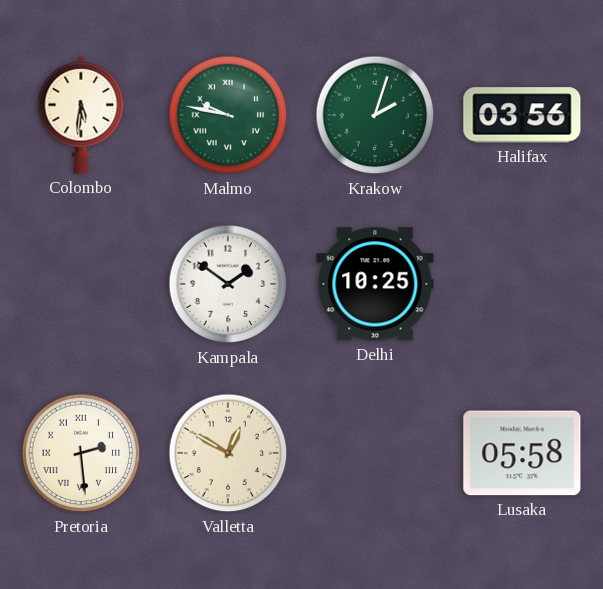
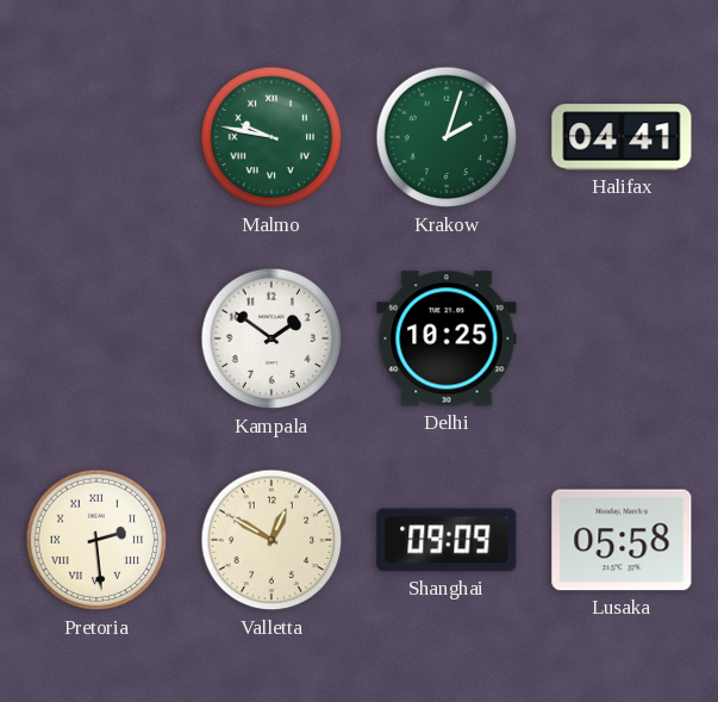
Colombo: 5:31 -> none (81, 115)
Halifax: 03:56 -> 04:41 (622, 137)
Shanghai: none -> 09:09 (447, 540)
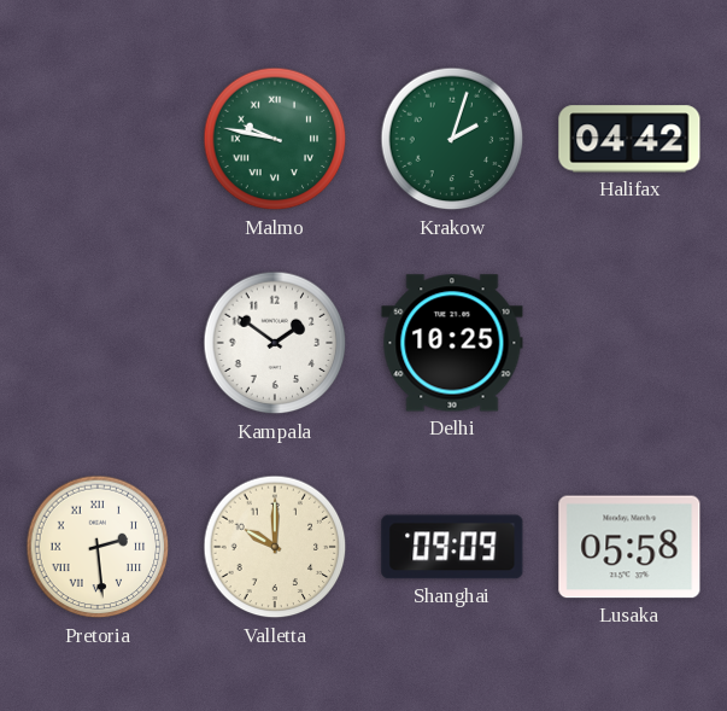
Halifax: 04:41 -> 04:42 (629, 139)
Valletta: 12:50 -> 10:00 (275, 547)
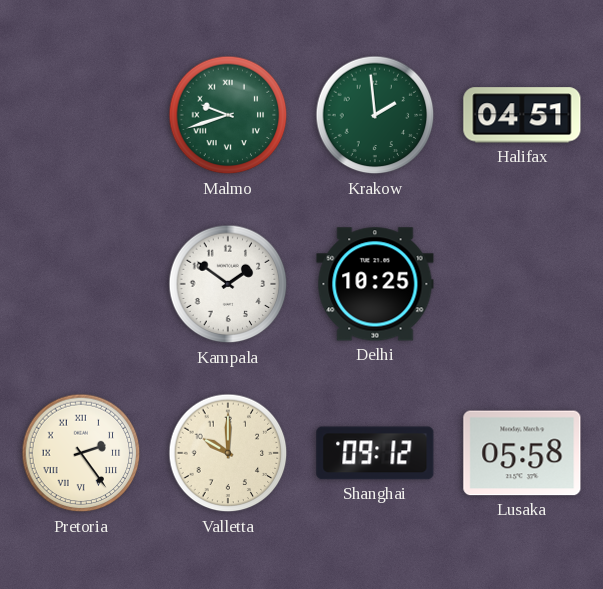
Malmo: 9:47 -> 9:42 (228, 115)
Krakow: 2:03 -> 1:59 (375, 115)
Halifax: 04:42 -> 04:51 (522, 115)
Pretoria: 2:29 -> 2:24 (81, 453)
Shanghai: 09:09 -> 09:12 (375, 453)
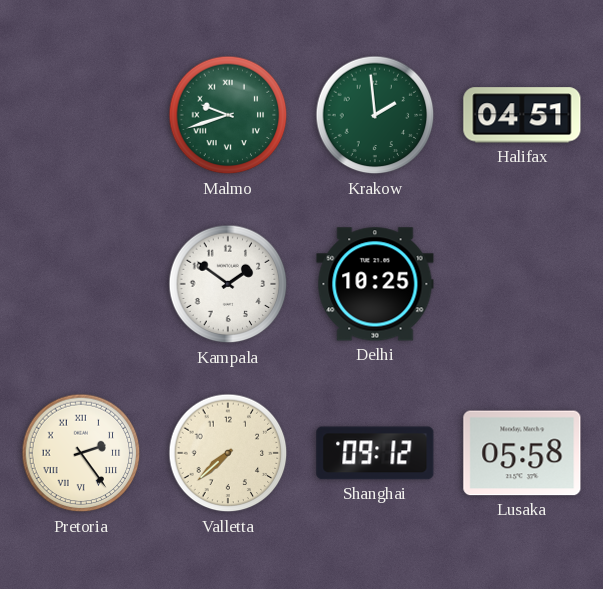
Valletta: 10:00 -> 7:38 (228, 453)
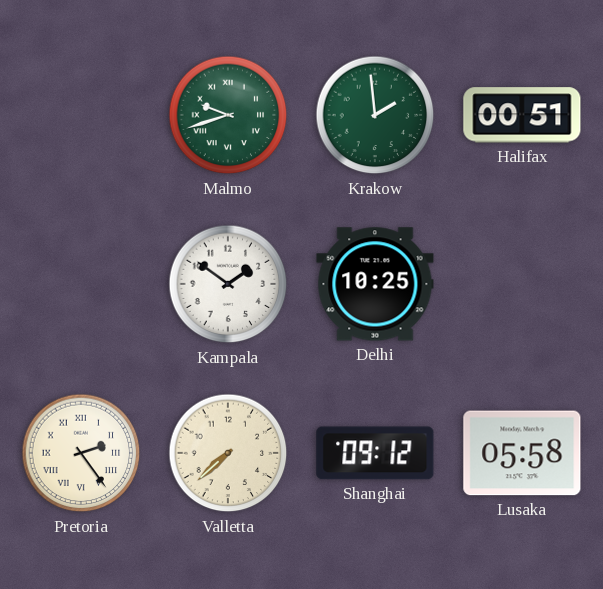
Halifax: 04:51 -> 00:51 (522, 115)
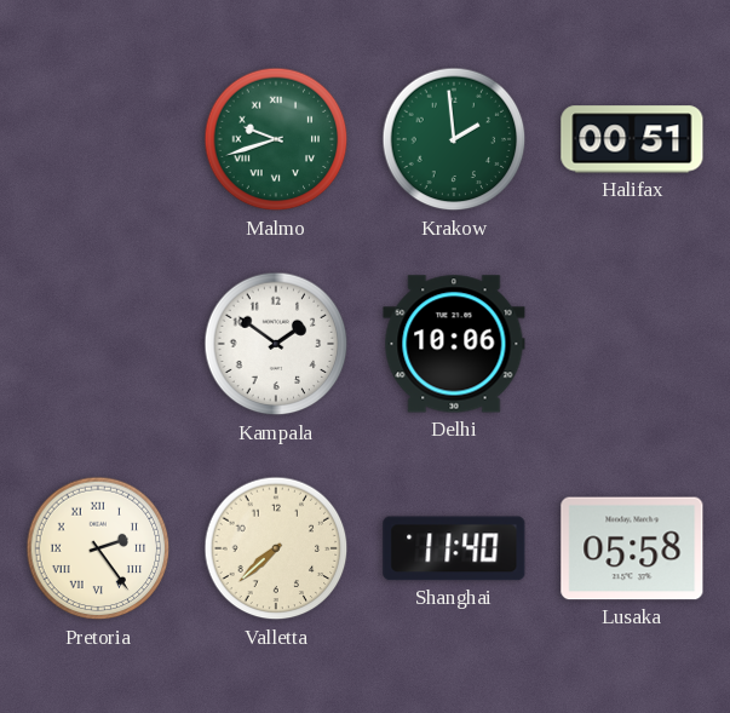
Delhi: 10:25 -> 10:06 (454, 344)
Shanghai: 09:12 -> 11:40 (454, 548)
